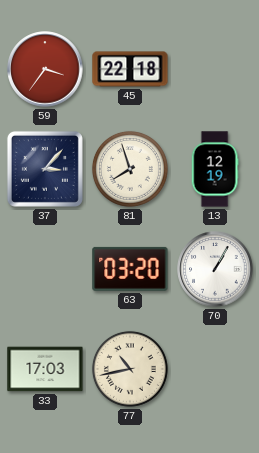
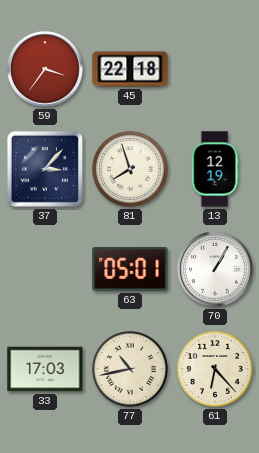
63: 03:20 -> 05:01 (130, 269)
61: none -> 6:23 (215, 369)
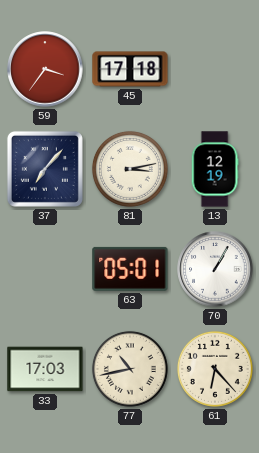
45: 22:18 -> 17:18 (130, 69)
37: 3:07 -> 7:07 (45, 169)
81: 7:57 -> 3:13 (130, 169)
